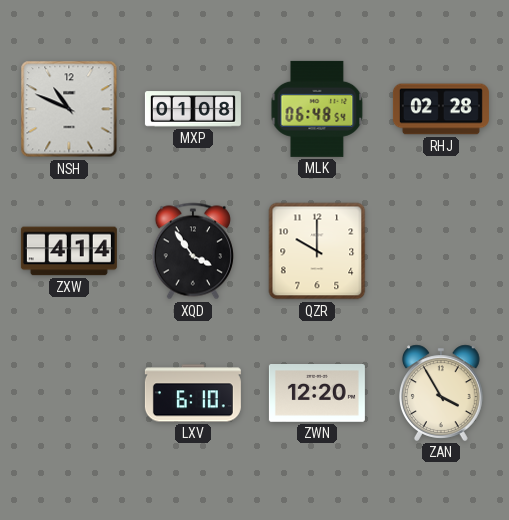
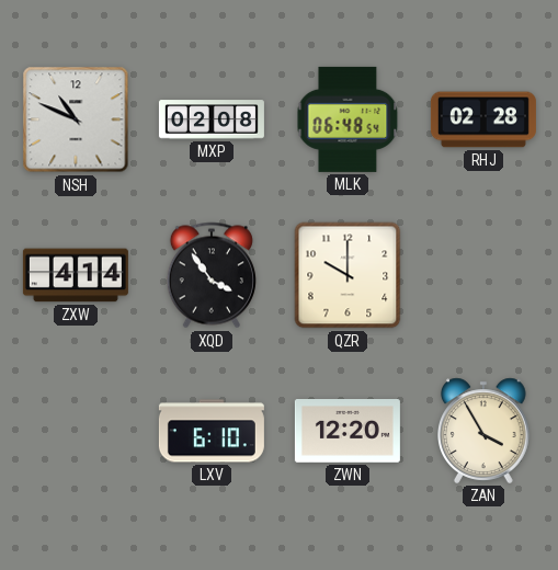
MXP: 01:08 -> 02:08 (212, 119)
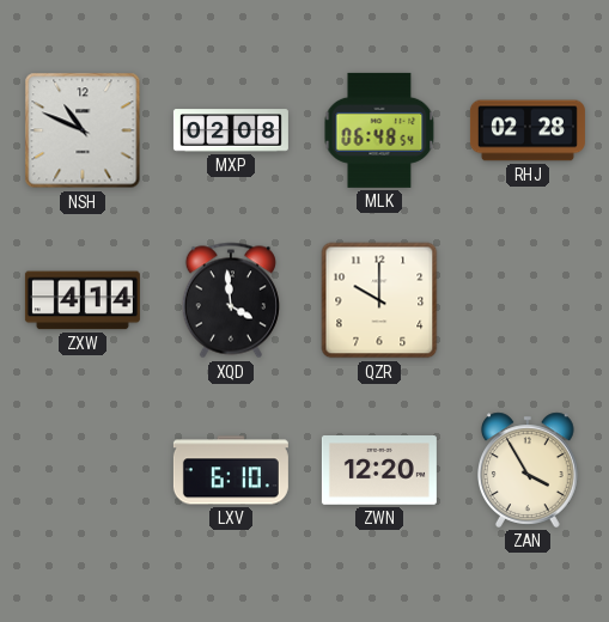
XQD: 3:54 -> 3:59 (231, 300)
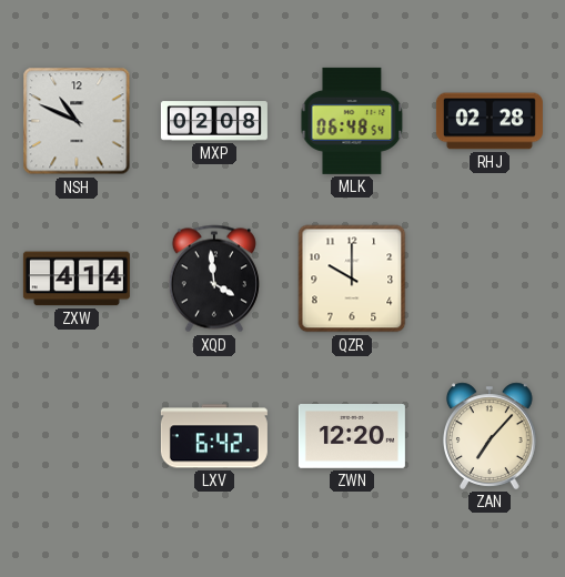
LXV: 6:10 -> 6:42 (214, 436)
ZAN: 3:55 -> 7:07 (491, 436)
